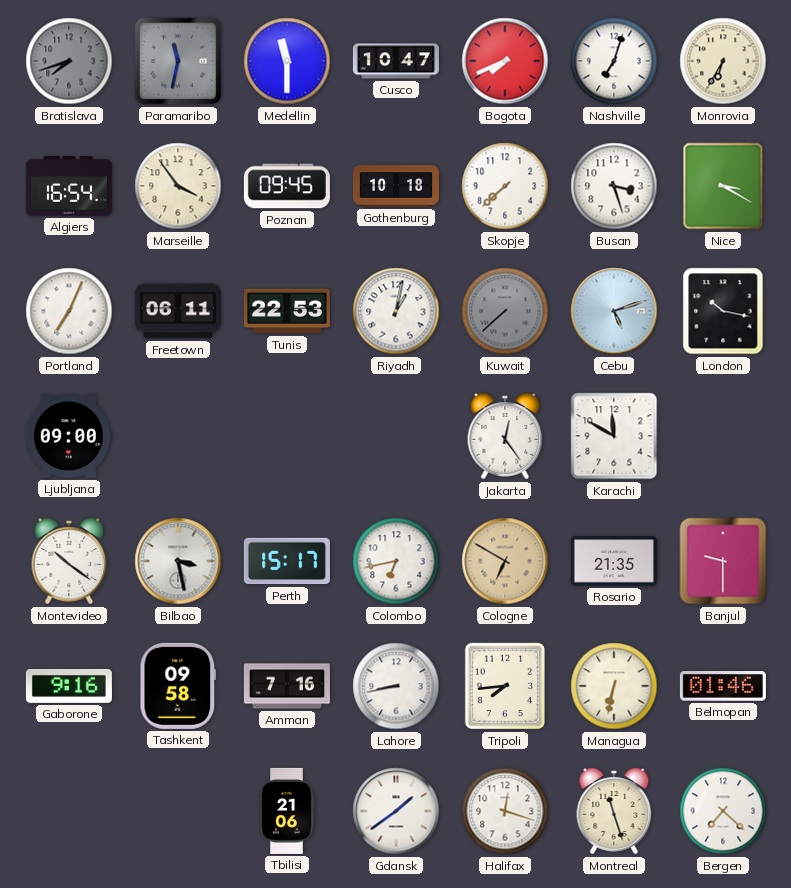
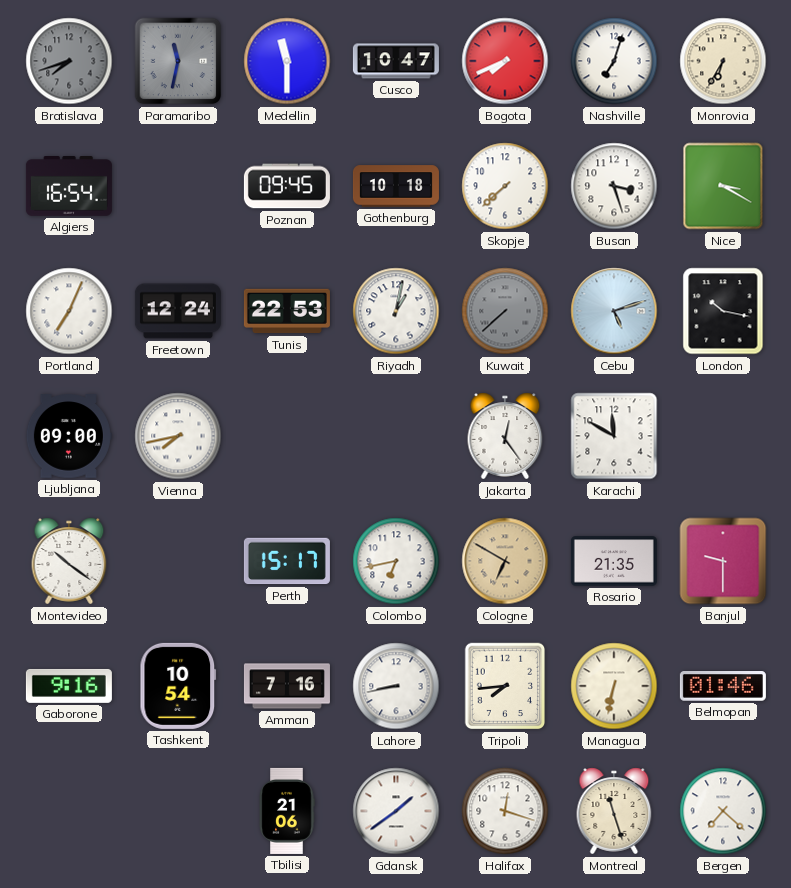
Marseille: 3:54 -> none (178, 186)
Freetown: 06:11 -> 12:24 (178, 311)
Vienna: none -> 7:43 (178, 436)
Bilbao: 3:28 -> none (178, 561)
Tashkent: 09:58 -> 10:54 (178, 686)
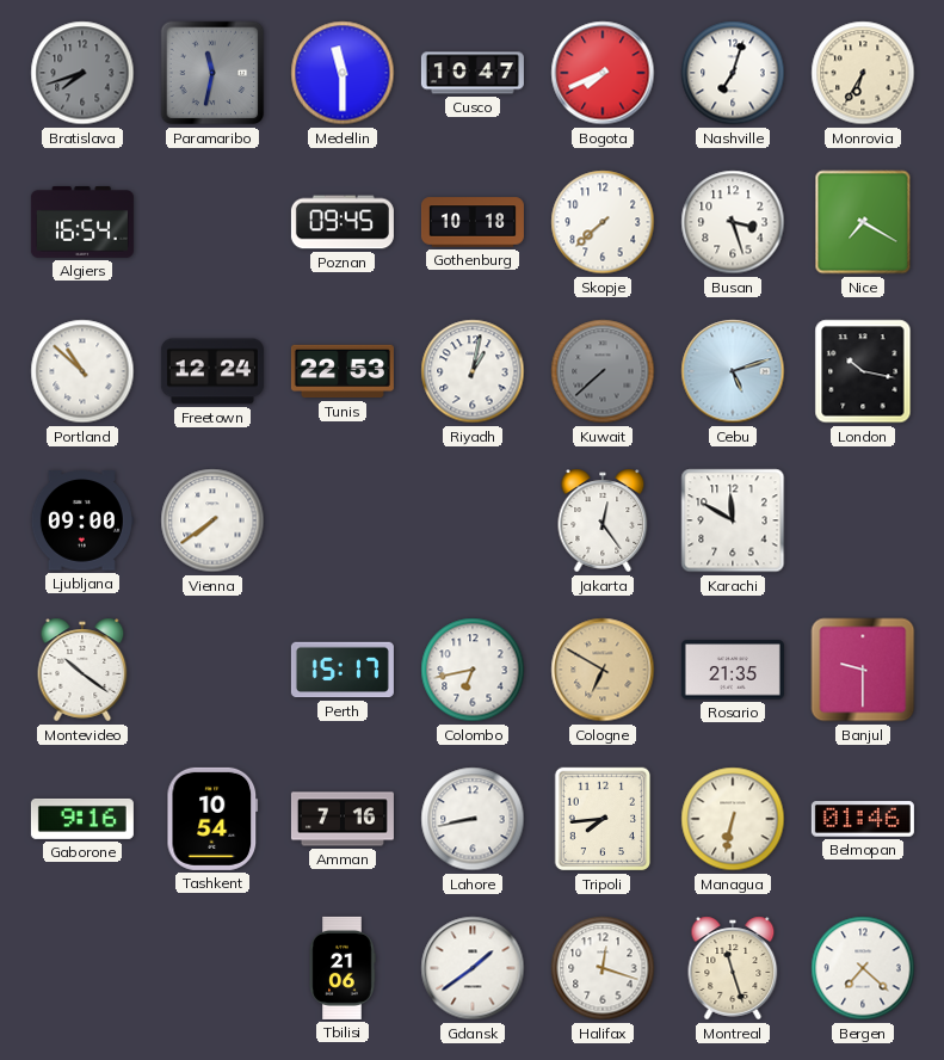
Nice: 3:20 -> 7:20 (863, 222)
Portland: 7:04 -> 10:52 (82, 371)
Vienna: 7:43 -> 7:39 (212, 520)
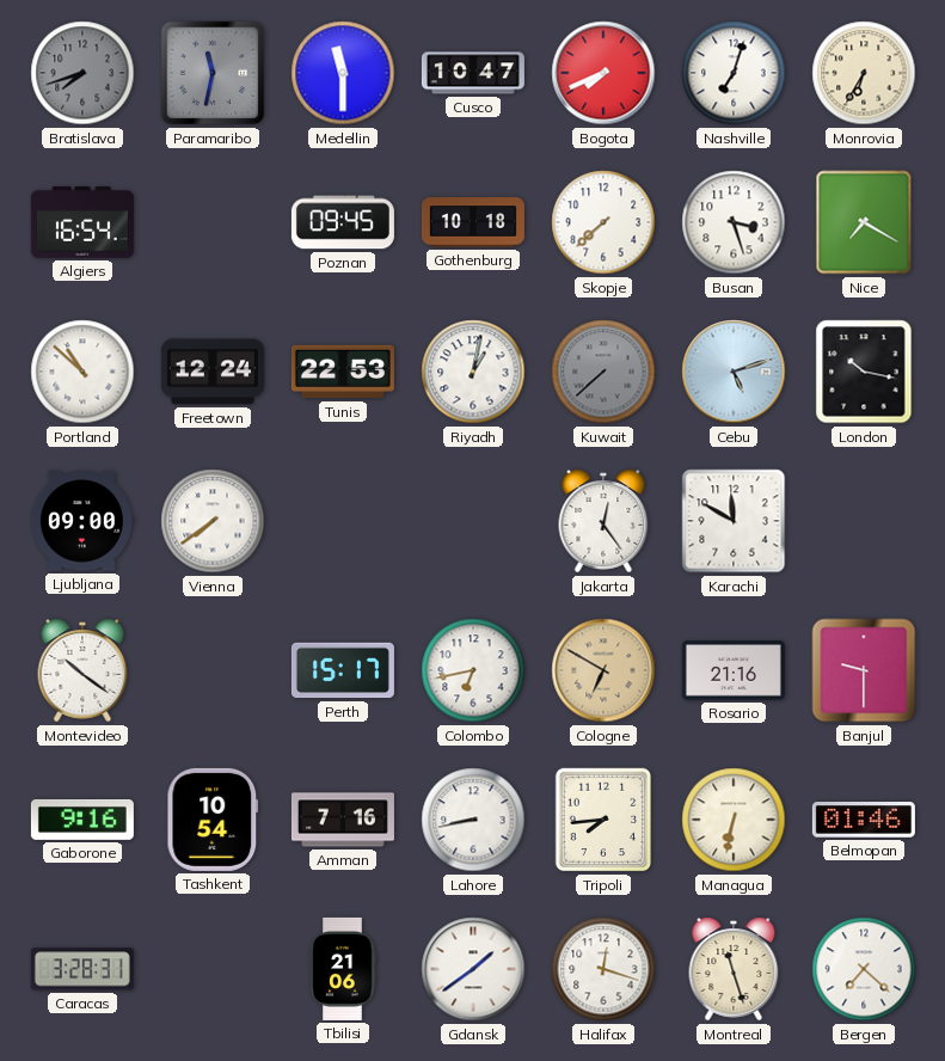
Rosario: 21:35 -> 21:16 (734, 670)
Caracas: none -> 3:28 (82, 969)
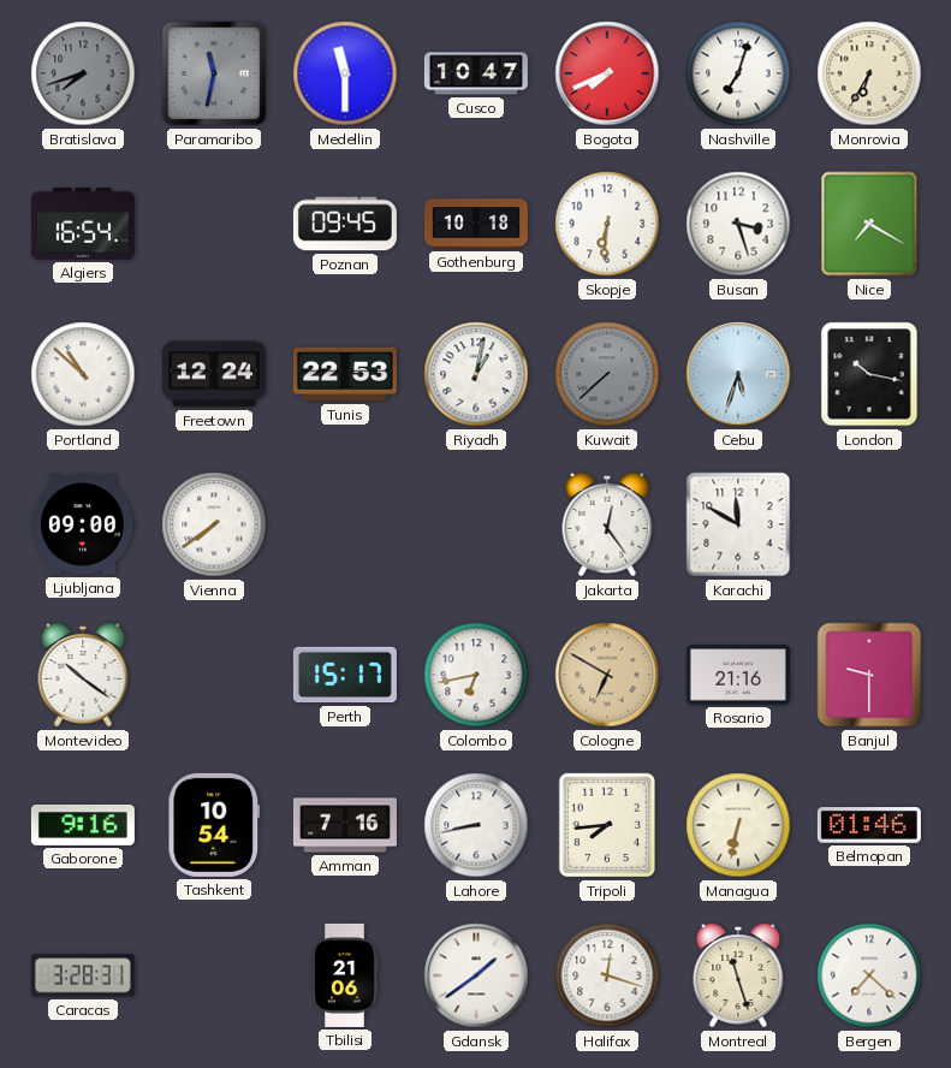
Skopje: 7:38 -> 6:31 (607, 224)
Cebu: 5:12 -> 5:33 (738, 374)
